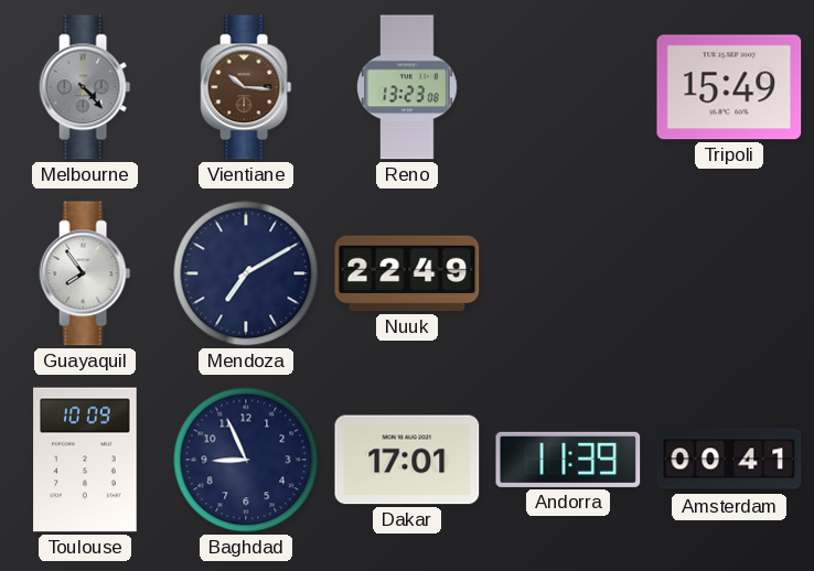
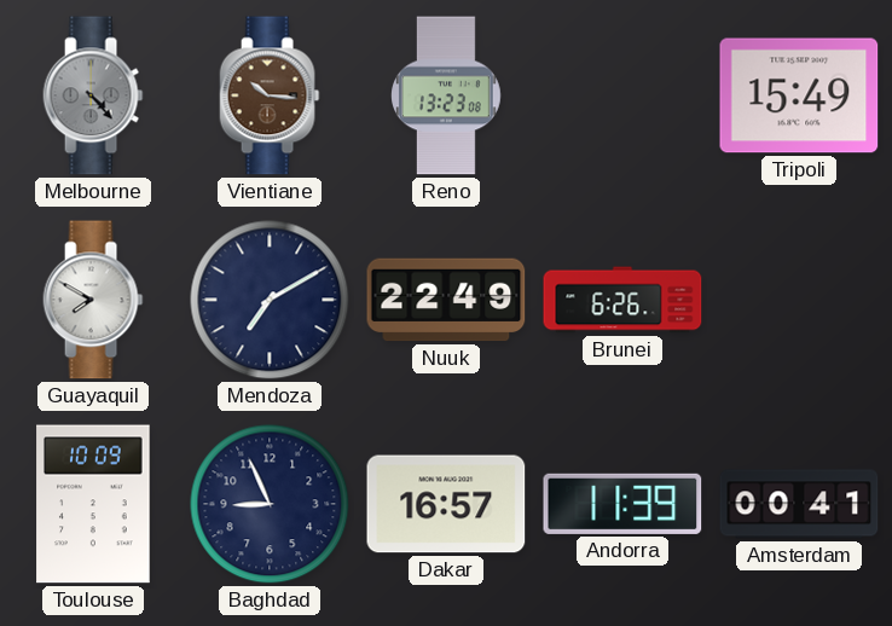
Guayaquil: 7:54 -> 7:50 (93, 300)
Brunei: none -> 6:26 (622, 300)
Dakar: 17:01 -> 16:57 (446, 504)
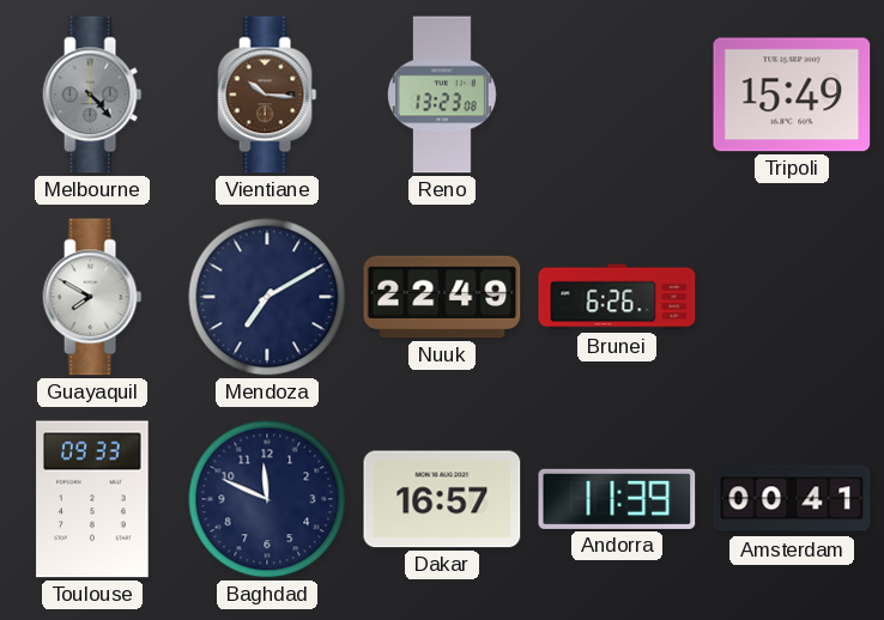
Toulouse: 10:09 -> 09:33 (92, 499)
Baghdad: 8:56 -> 11:49 (267, 499)
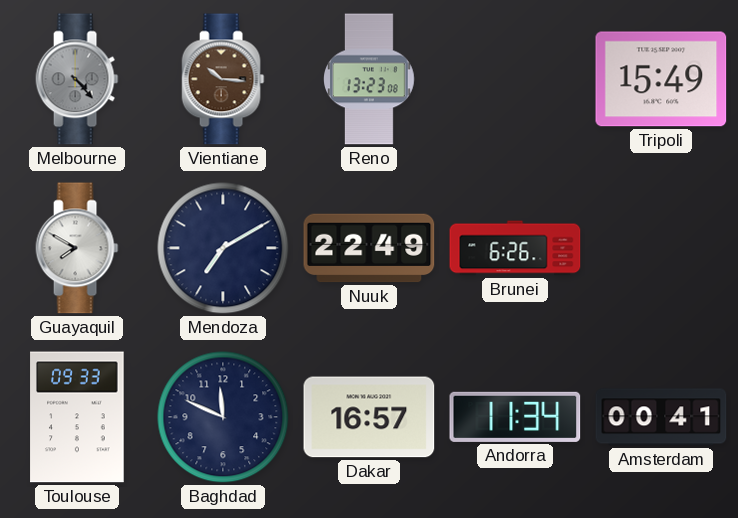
Andorra: 11:39 -> 11:34 (515, 417)
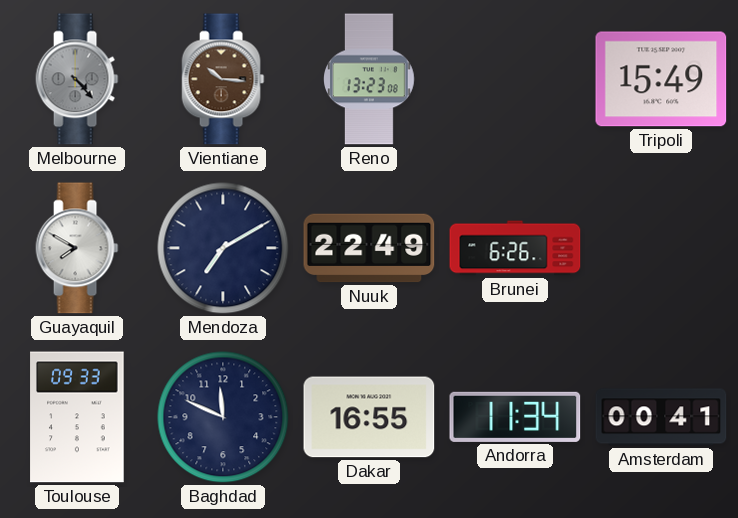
Dakar: 16:57 -> 16:55 (369, 417)
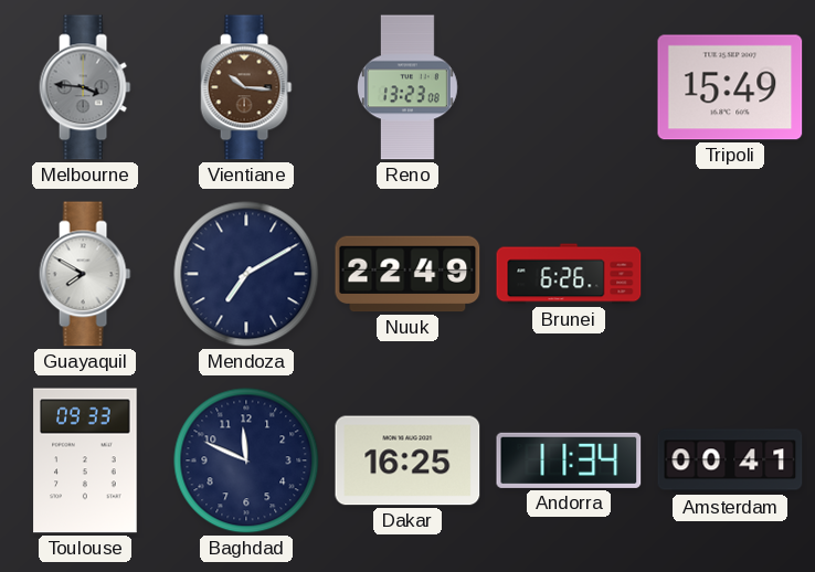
Melbourne: 4:23 -> 3:46 (85, 87)
Dakar: 16:55 -> 16:25 (407, 460)
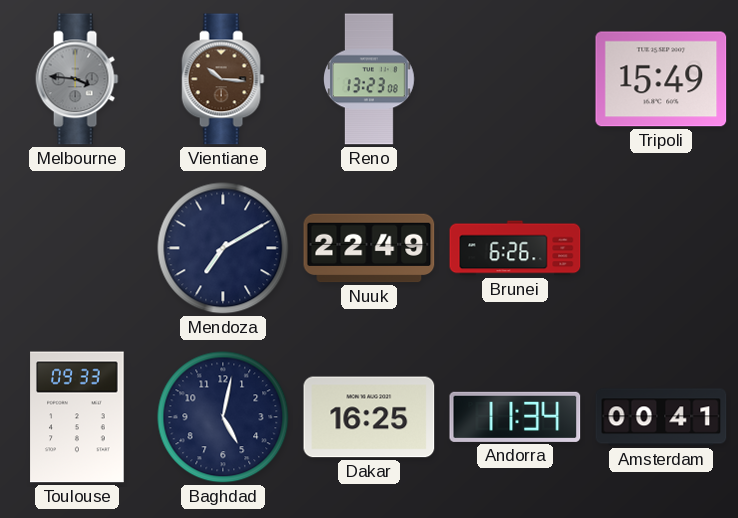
Guayaquil: 7:50 -> none (85, 274)
Baghdad: 11:49 -> 5:02 (223, 417)
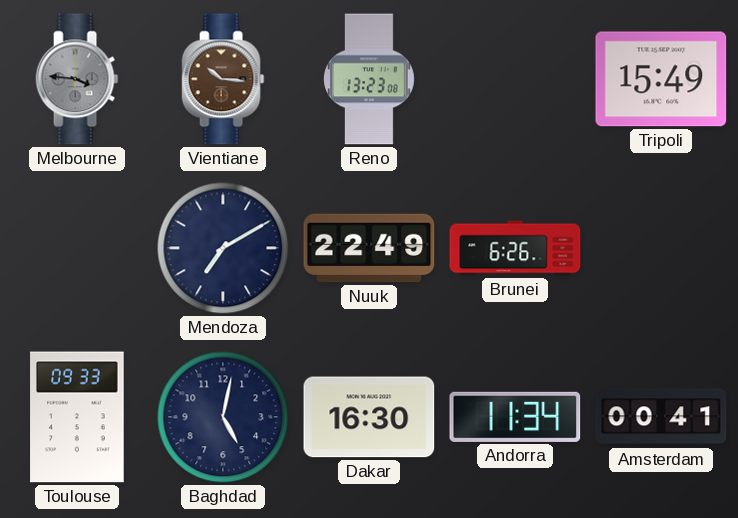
Dakar: 16:25 -> 16:30 (369, 417)
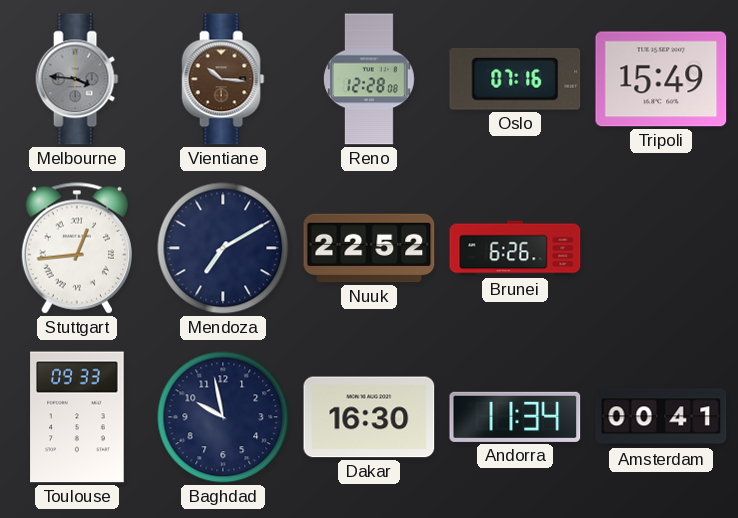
Reno: 13:23 -> 12:28 (370, 79)
Oslo: none -> 07:16 (515, 79)
Stuttgart: none -> 12:44 (77, 248)
Nuuk: 22:49 -> 22:52 (369, 248)
Baghdad: 5:02 -> 9:58 (223, 417)
